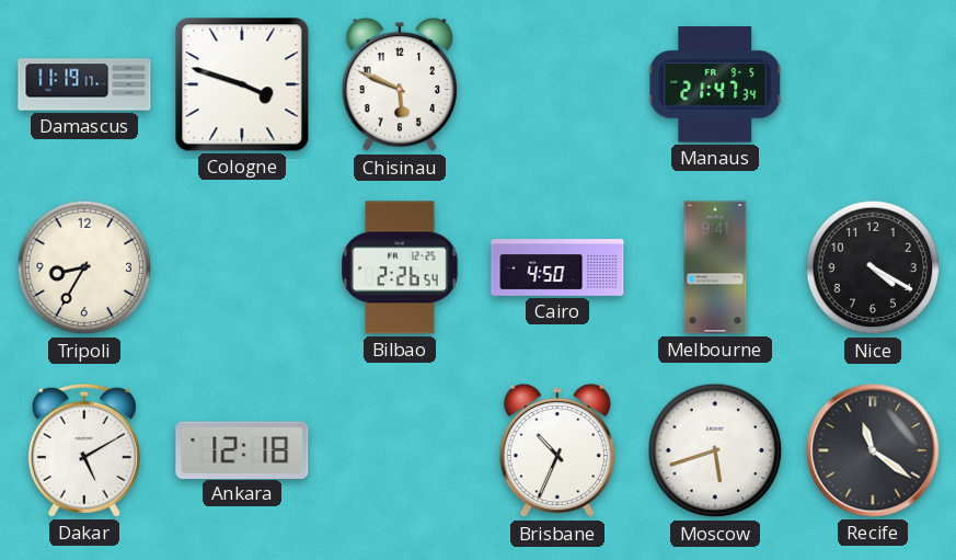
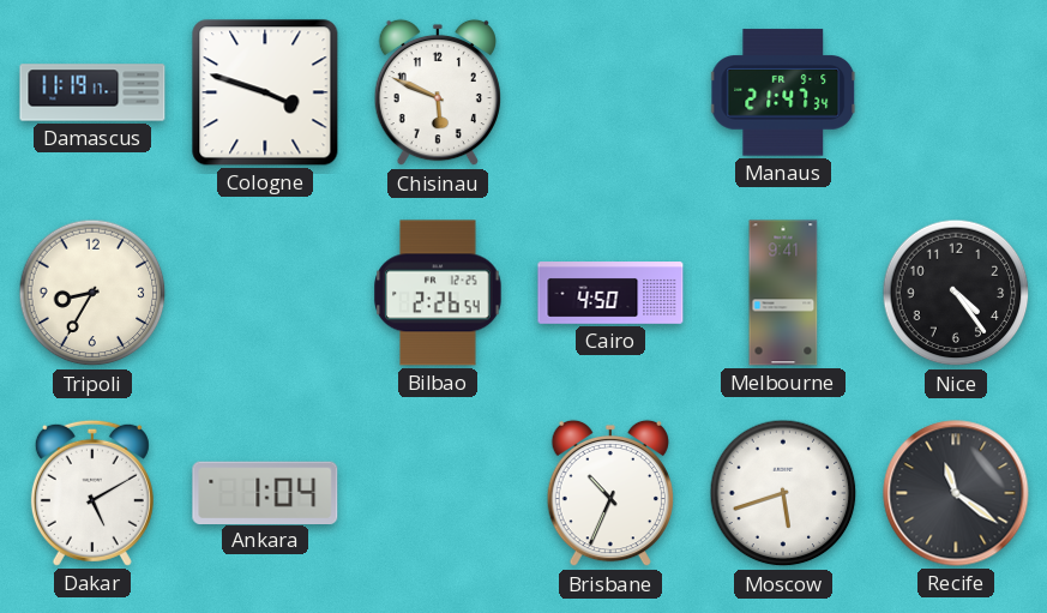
Nice: 4:20 -> 4:24 (956, 293)
Ankara: 12:18 -> 1:04 (265, 492)
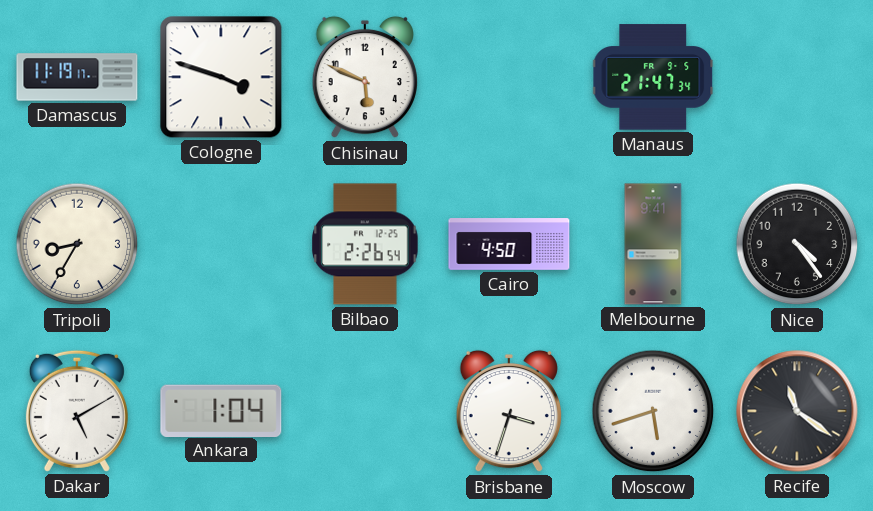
Brisbane: 10:34 -> 3:33 (509, 411)
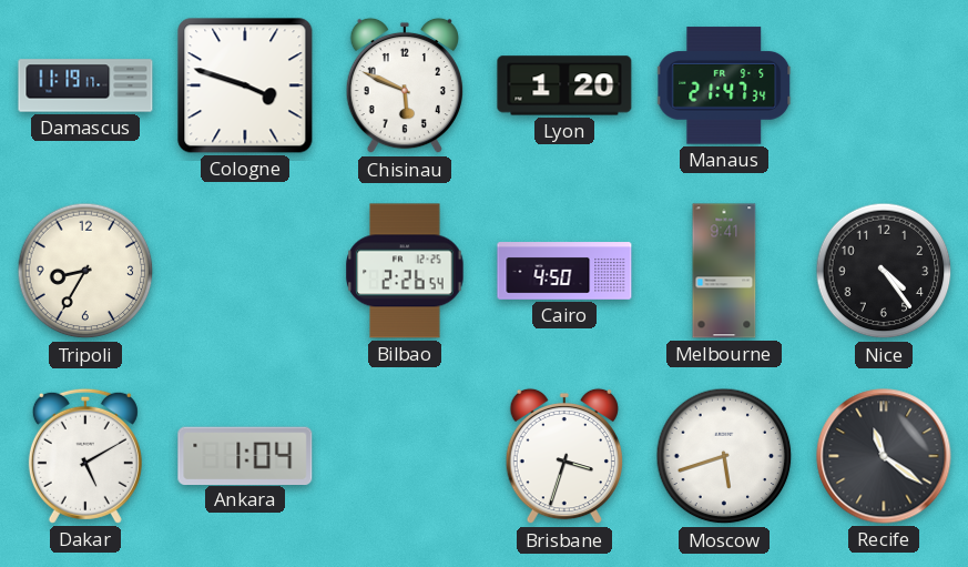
Lyon: none -> 1:20 (564, 85)
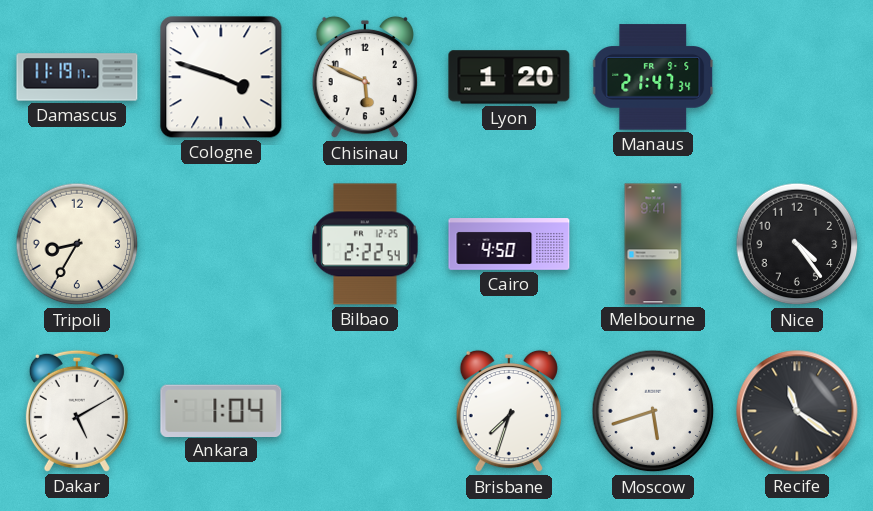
Bilbao: 2:26 -> 2:22 (365, 244)
Brisbane: 3:33 -> 7:33 (509, 411)
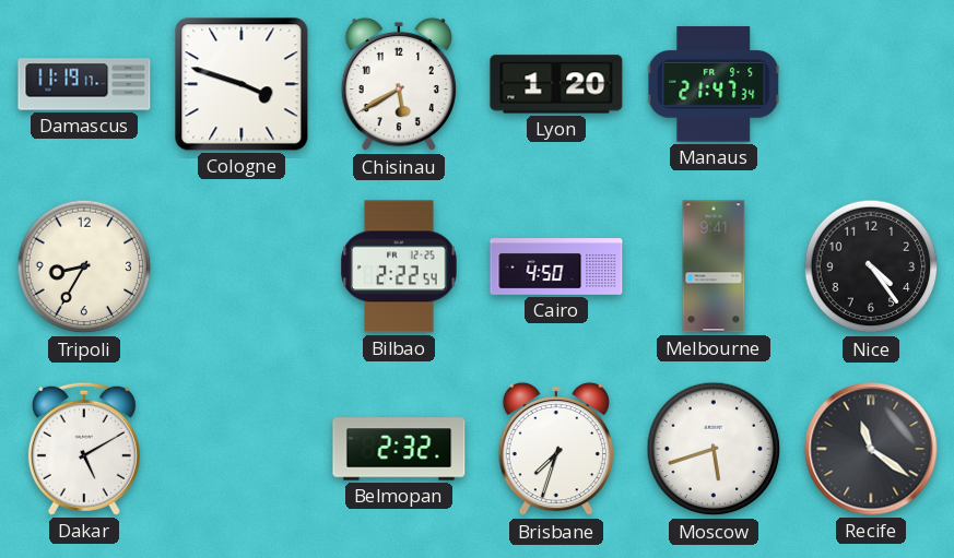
Chisinau: 5:49 -> 5:40 (399, 84)
Ankara: 1:04 -> none (221, 410)
Belmopan: none -> 2:32 (399, 449)
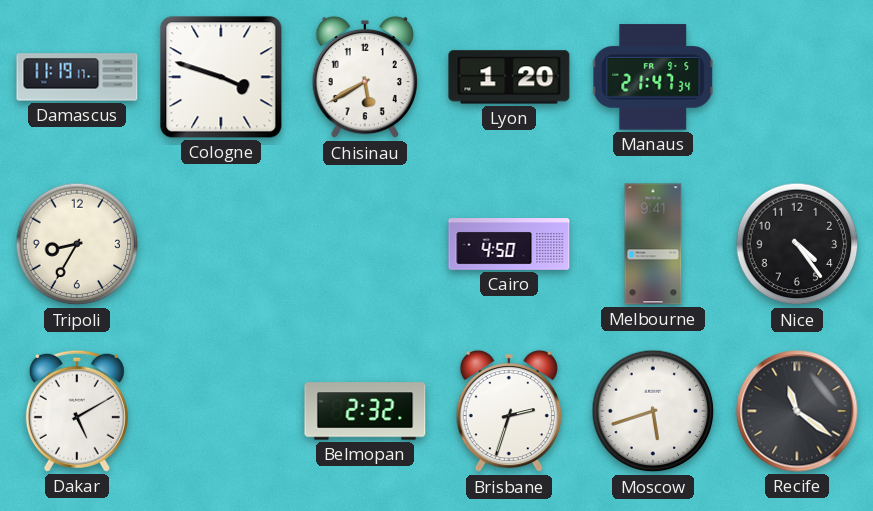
Bilbao: 2:22 -> none (399, 266)
Brisbane: 7:33 -> 2:33 (509, 411)
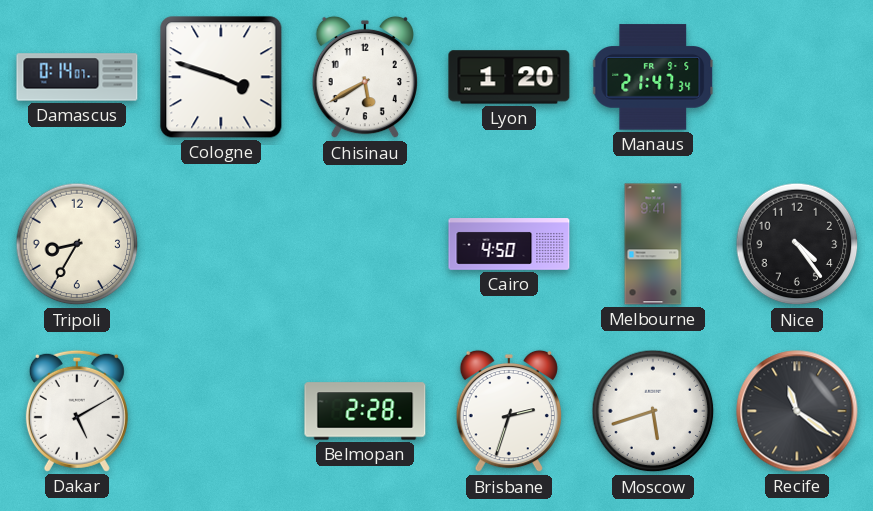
Damascus: 11:19 -> 0:14 (77, 77)
Belmopan: 2:32 -> 2:28 (365, 411)
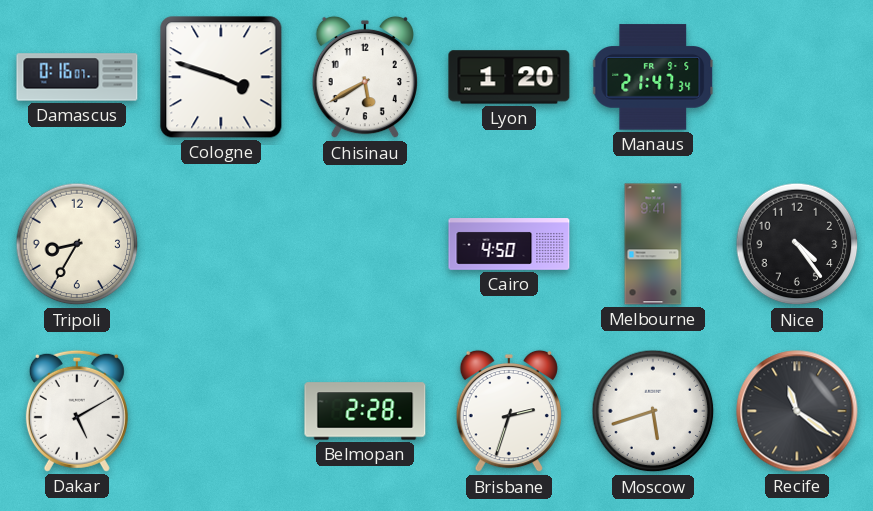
Damascus: 0:14 -> 0:16 (77, 77)
